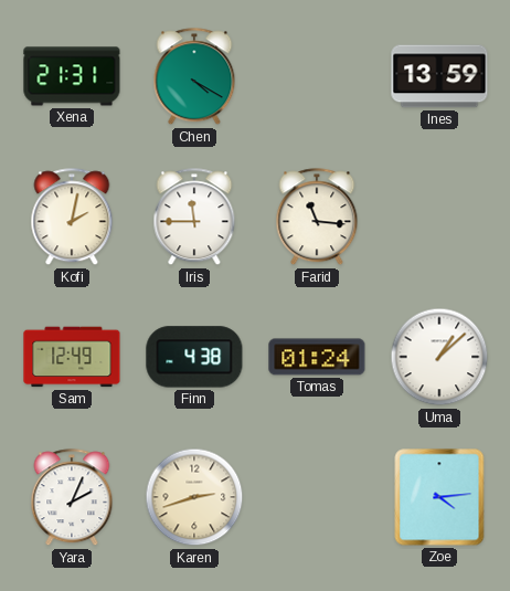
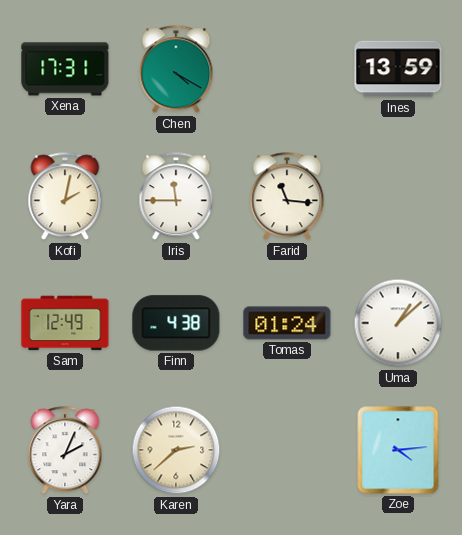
Xena: 21:31 -> 17:31 (65, 69)
Karen: 2:42 -> 2:38 (176, 450)
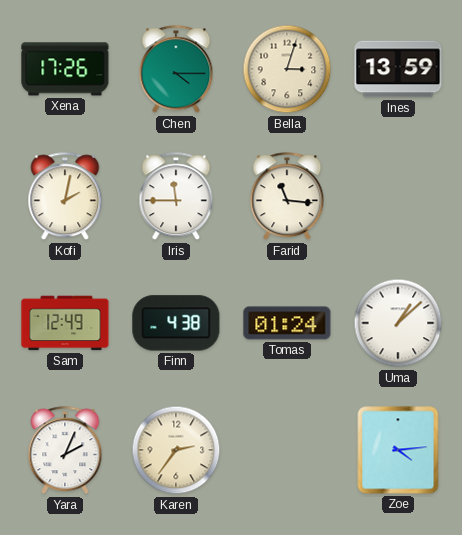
Xena: 17:31 -> 17:26 (65, 69)
Chen: 4:20 -> 4:15 (176, 70)
Bella: none -> 3:03 (287, 69)
Karen: 2:38 -> 2:36 (176, 450)
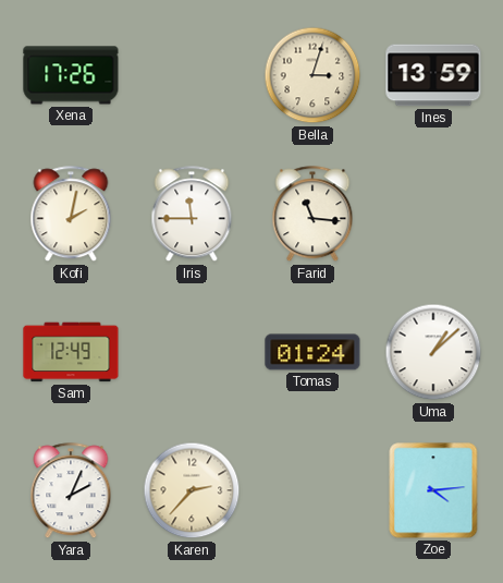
Chen: 4:15 -> none (176, 70)
Finn: 4:38 -> none (176, 323)
Karen: 2:36 -> 2:37 (192, 490)
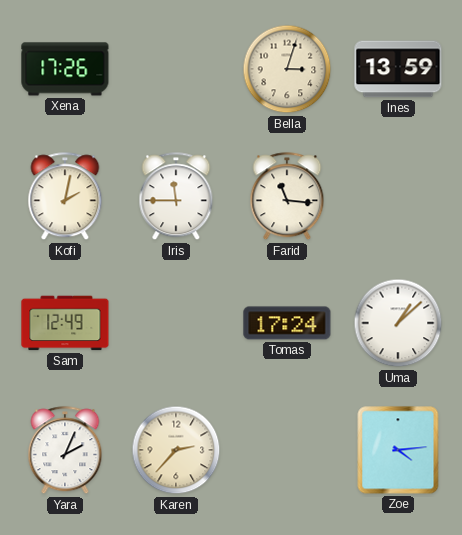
Tomas: 01:24 -> 17:24 (287, 323)
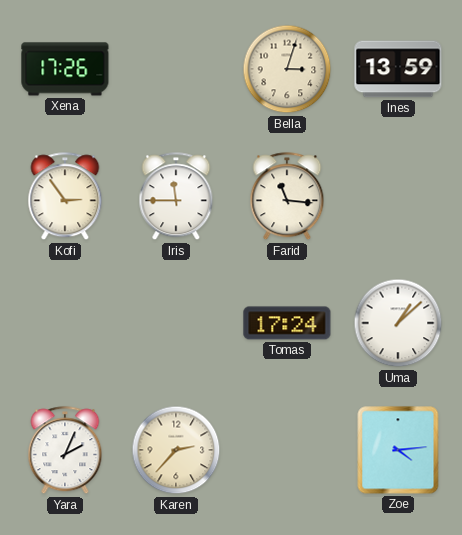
Kofi: 2:02 -> 2:54 (65, 197)
Sam: 12:49 -> none (65, 323)
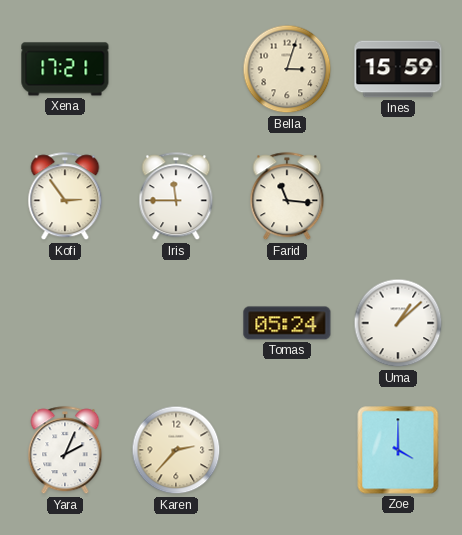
Xena: 17:26 -> 17:21 (65, 69)
Ines: 13:59 -> 15:59 (398, 69)
Tomas: 17:24 -> 05:24 (287, 323)
Zoe: 4:14 -> 4:00 (398, 450)
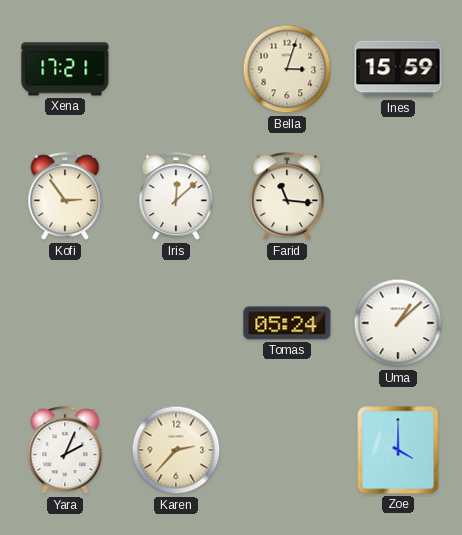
Iris: 11:45 -> 12:08 (176, 197)
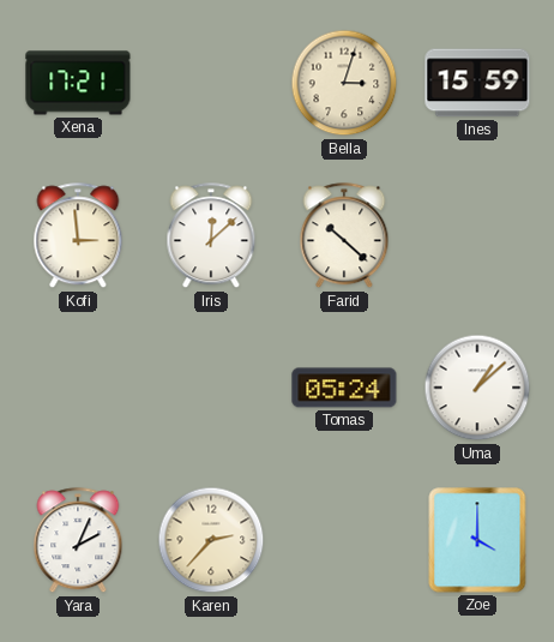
Kofi: 2:54 -> 2:59 (78, 236)
Farid: 11:16 -> 10:22 (344, 236)
